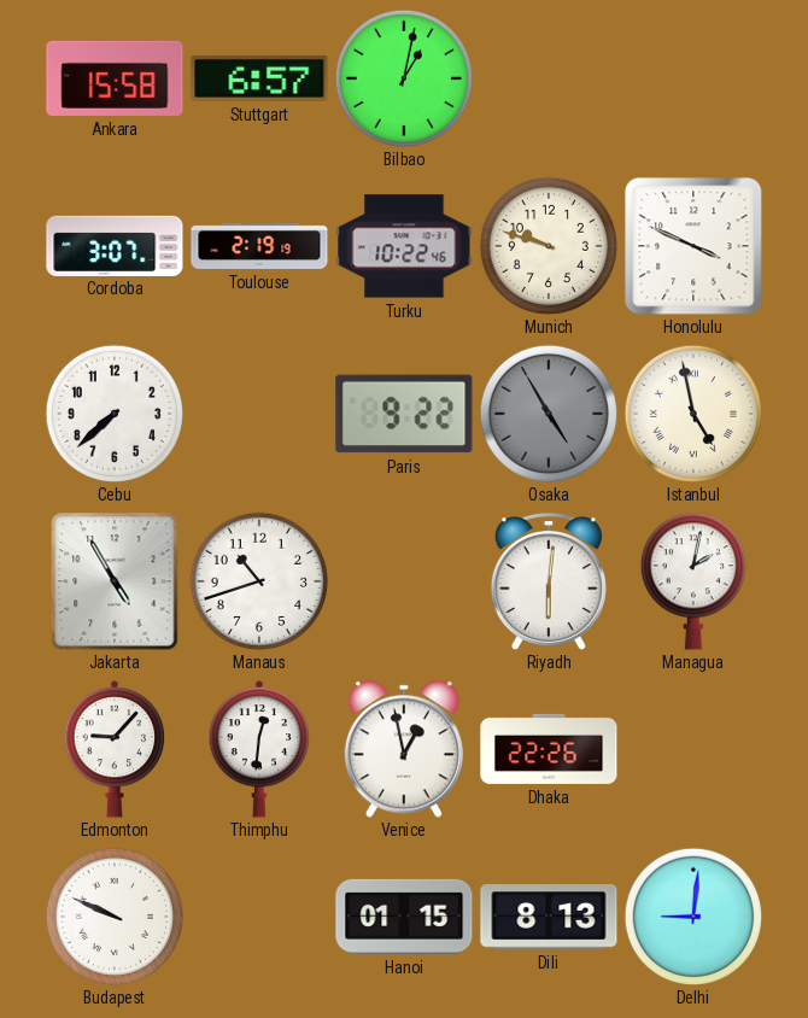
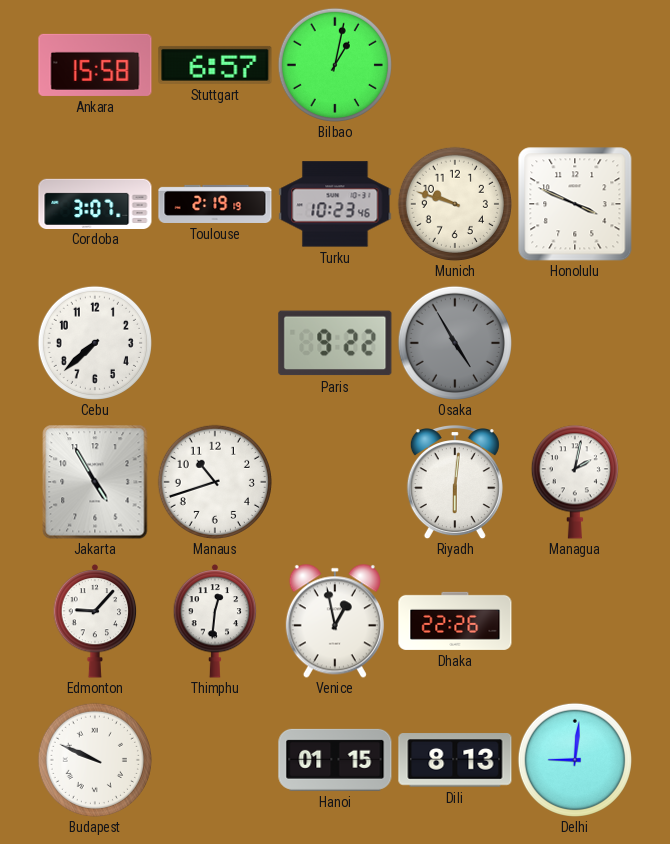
Turku: 10:22 -> 10:23 (335, 204)
Istanbul: 4:58 -> none (693, 414)
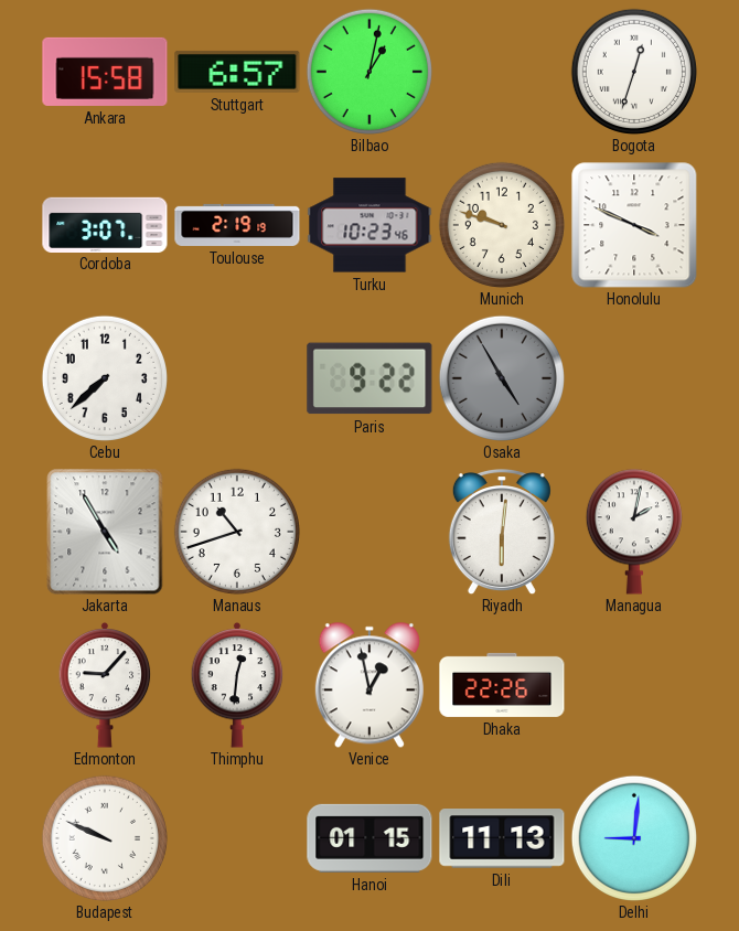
Bogota: none -> 12:33 (634, 72)
Dili: 8:13 -> 11:13 (502, 838)
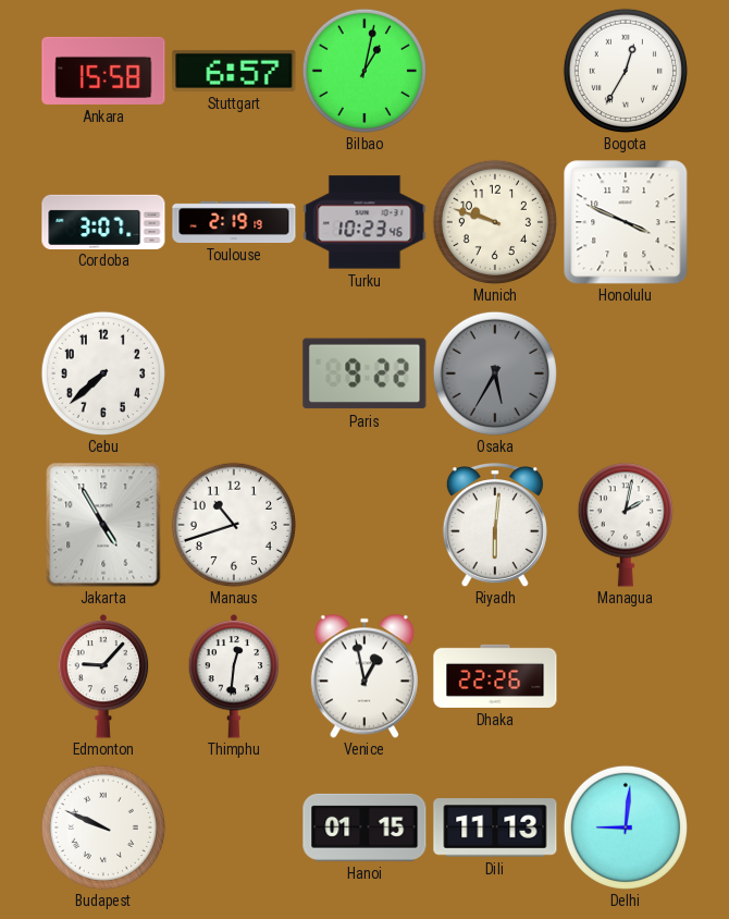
Bogota: 12:33 -> 12:35 (626, 71)
Osaka: 4:55 -> 5:35 (495, 373)
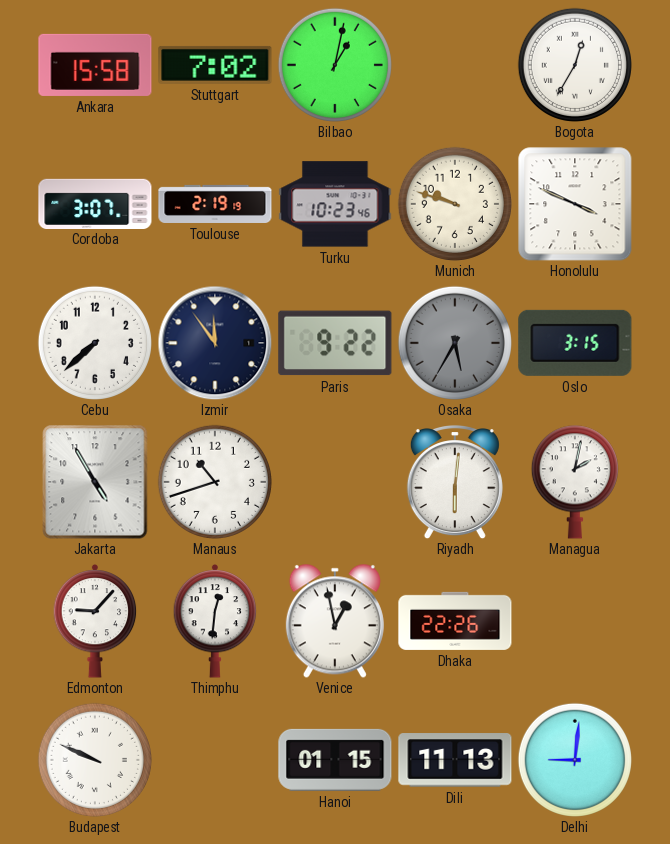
Stuttgart: 6:57 -> 7:02 (215, 65)
Izmir: none -> 11:54 (215, 343)
Oslo: none -> 3:15 (575, 343)
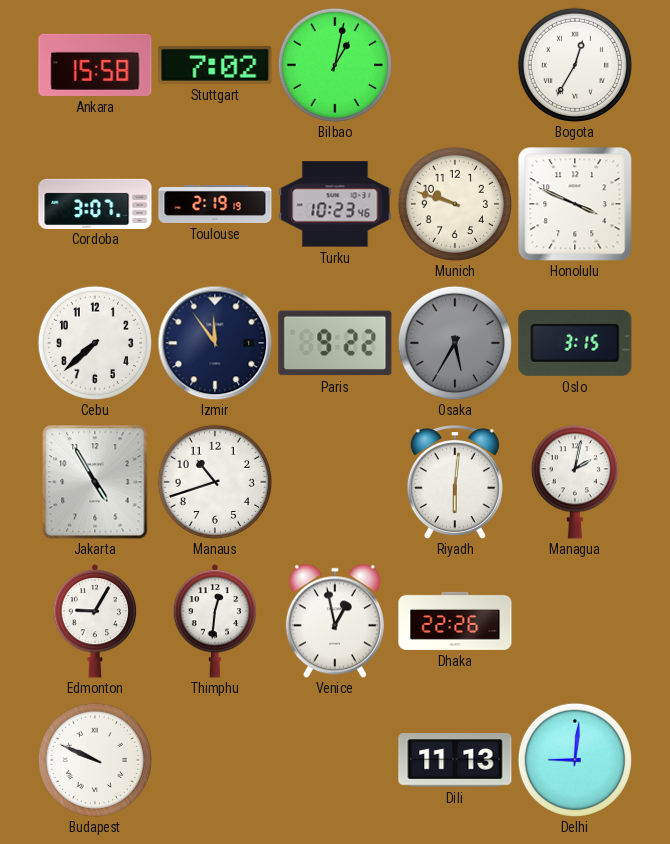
Edmonton: 9:07 -> 9:05 (95, 621)
Hanoi: 01:15 -> none (335, 760)
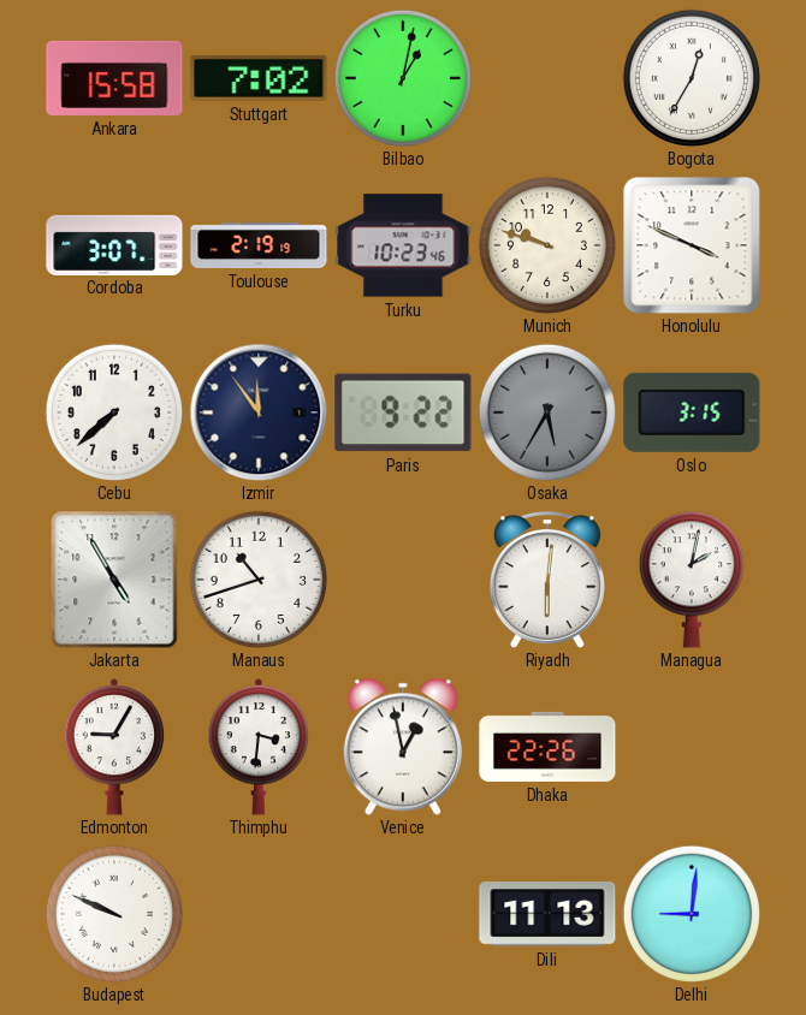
Thimphu: 12:31 -> 3:31 (259, 747)
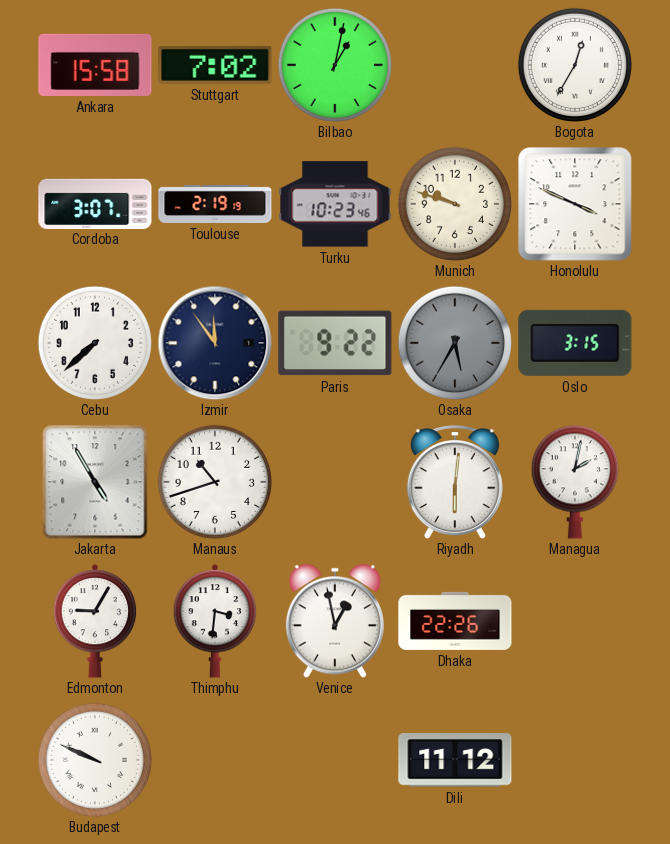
Dili: 11:13 -> 11:12 (455, 760)
Delhi: 9:01 -> none (692, 914)
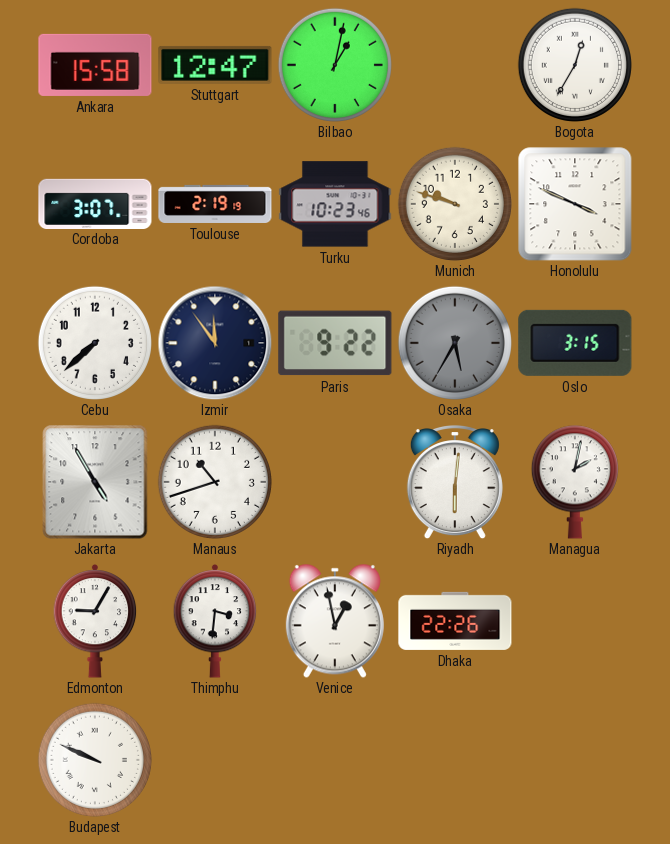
Stuttgart: 7:02 -> 12:47 (215, 65)
Dili: 11:12 -> none (455, 760)
